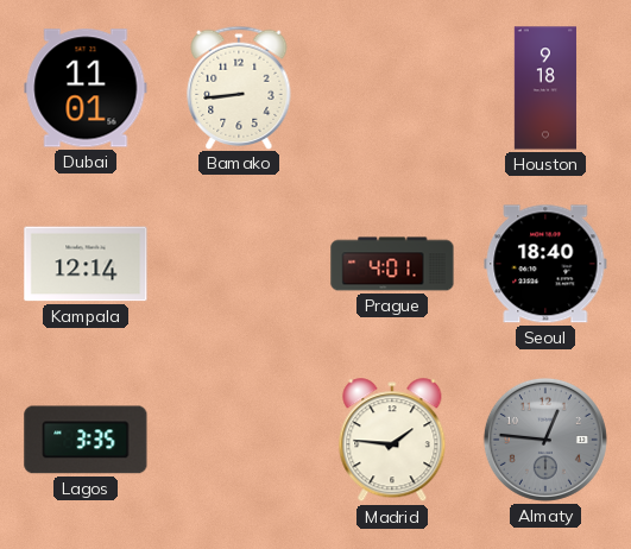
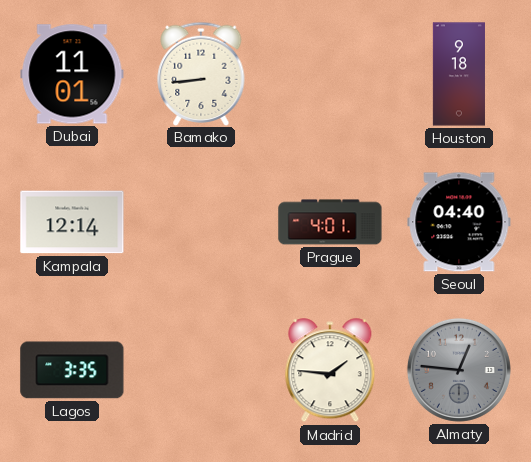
Seoul: 18:40 -> 04:40 (459, 222)
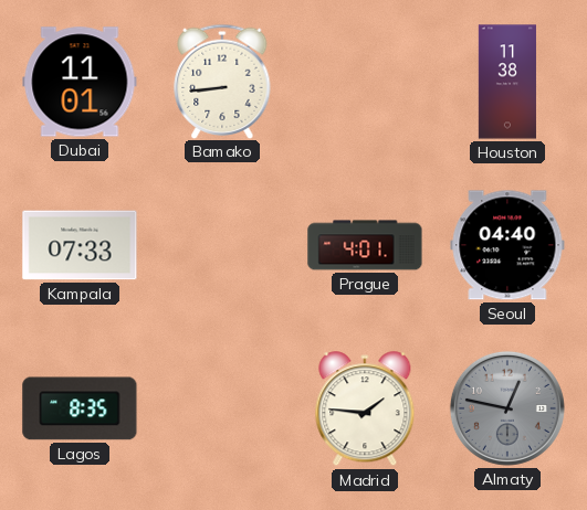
Houston: 9:18 -> 11:38 (507, 82)
Kampala: 12:14 -> 07:33 (80, 245)
Lagos: 3:35 -> 8:35 (80, 408)
Almaty: 12:46 -> 12:47 (507, 408)
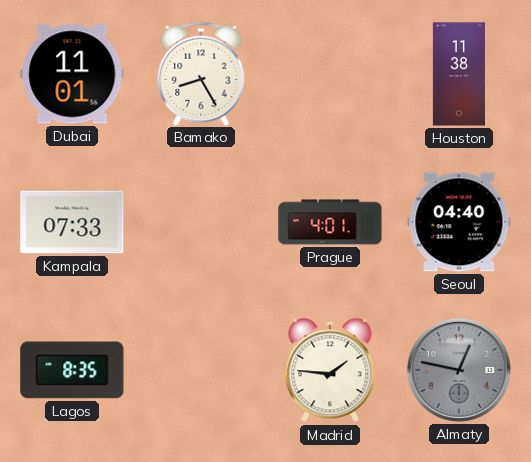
Bamako: 8:44 -> 8:25 (201, 73)
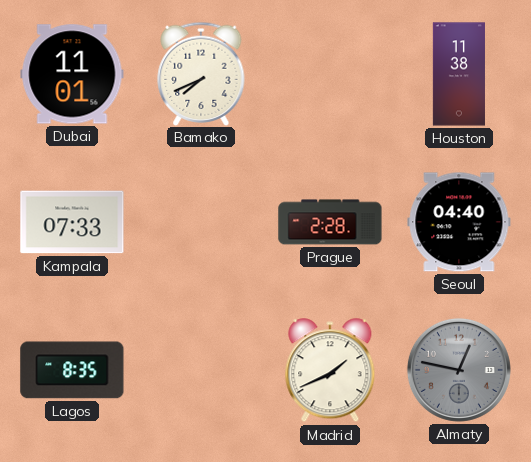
Bamako: 8:25 -> 7:41 (201, 73)
Prague: 4:01 -> 2:28 (330, 222)
Madrid: 1:46 -> 1:41 (330, 371)
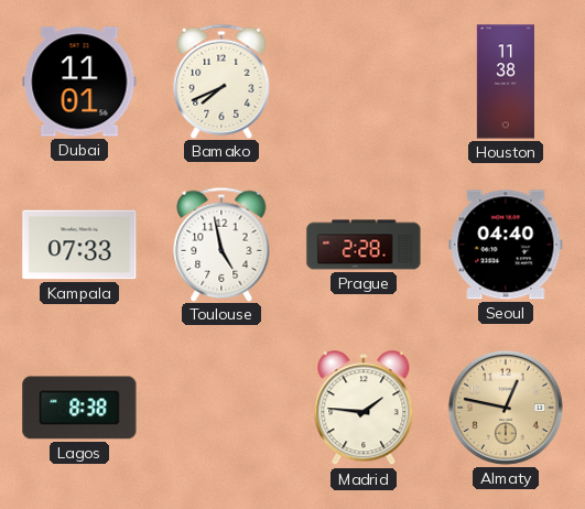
Toulouse: none -> 4:58 (221, 243)
Lagos: 8:35 -> 8:38 (79, 408)
Madrid: 1:41 -> 1:46 (364, 409)
Almaty dial: grey -> champagne (506, 408)
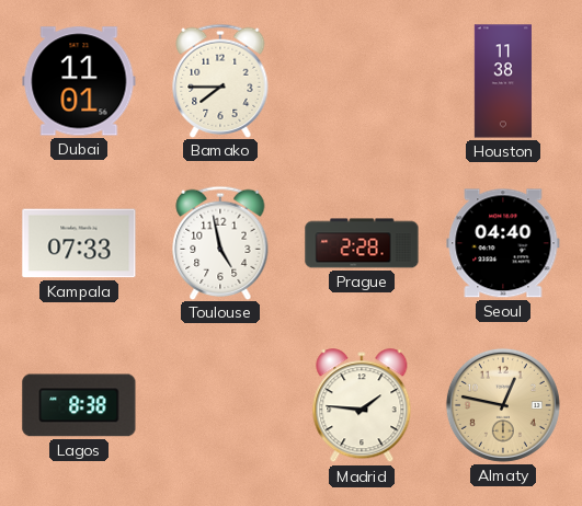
Bamako: 7:41 -> 7:45 (220, 80)
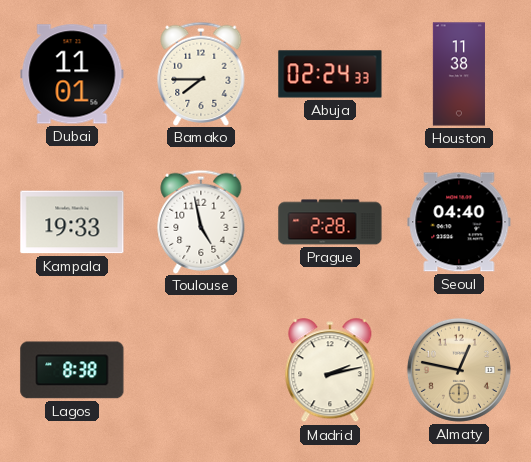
Abuja: none -> 02:24 (330, 74)
Kampala: 07:33 -> 19:33 (72, 222)
Madrid: 1:46 -> 2:13 (330, 371)
